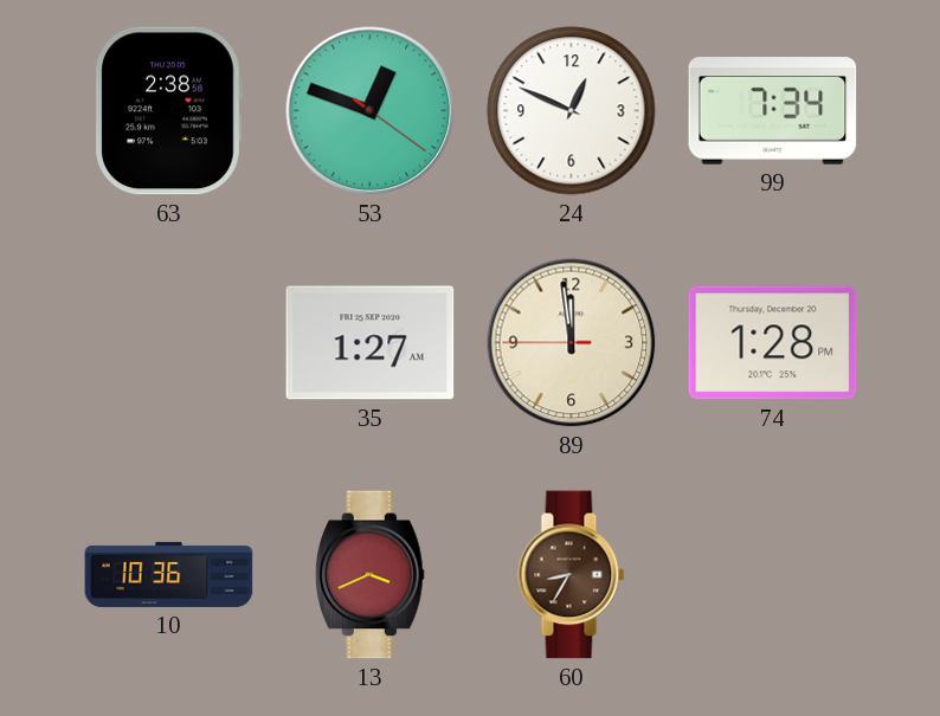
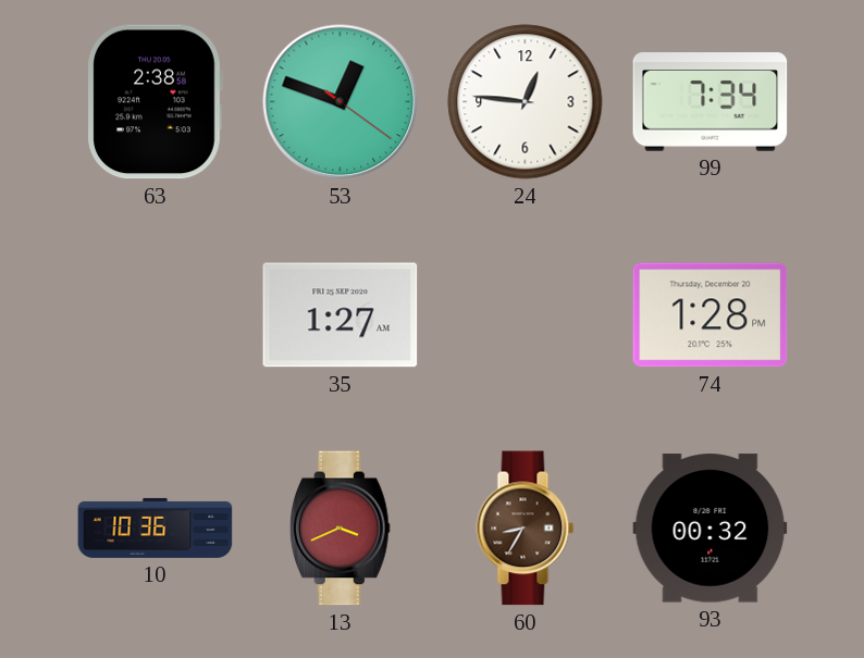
24: 12:49 -> 12:46 (526, 102)
89: 11:58 -> none (572, 343)
93: none -> 00:32 (711, 529)
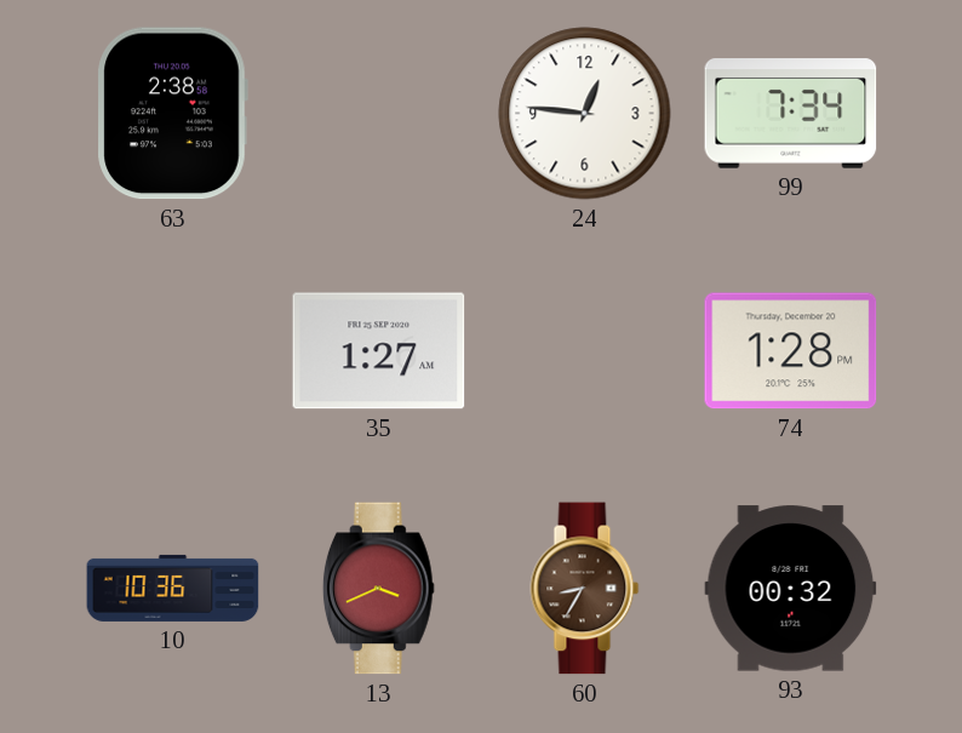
53: 12:48 -> none (341, 102)
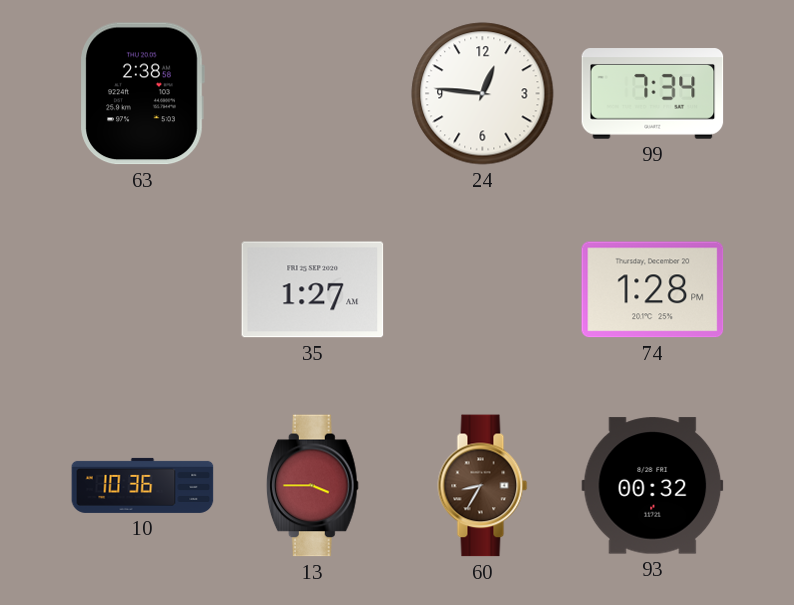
13: 3:41 -> 3:45 (312, 486)
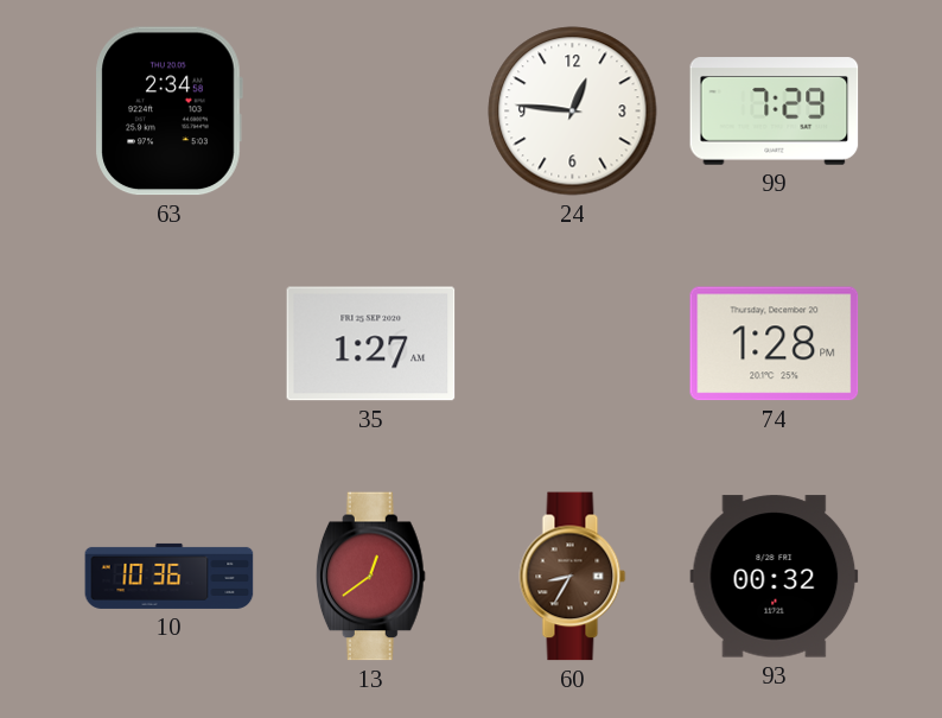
63: 2:38 -> 2:34 (168, 112)
99: 7:34 -> 7:29 (775, 112)
13: 3:45 -> 12:39 (370, 577)
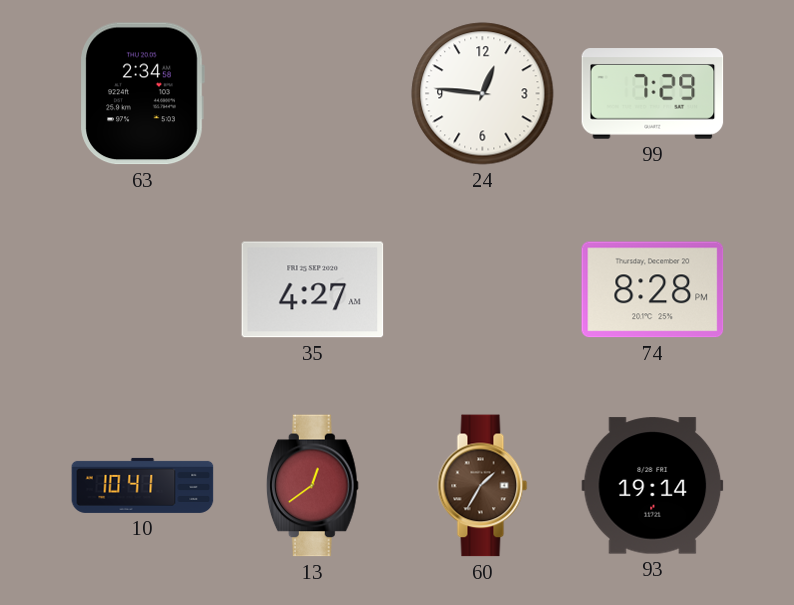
35: 1:27 -> 4:27 (313, 290)
74: 1:28 -> 8:28 (653, 290)
10: 10:36 -> 10:41 (143, 485)
60: 8:35 -> 1:35 (483, 486)
93: 00:32 -> 19:14 (653, 486)
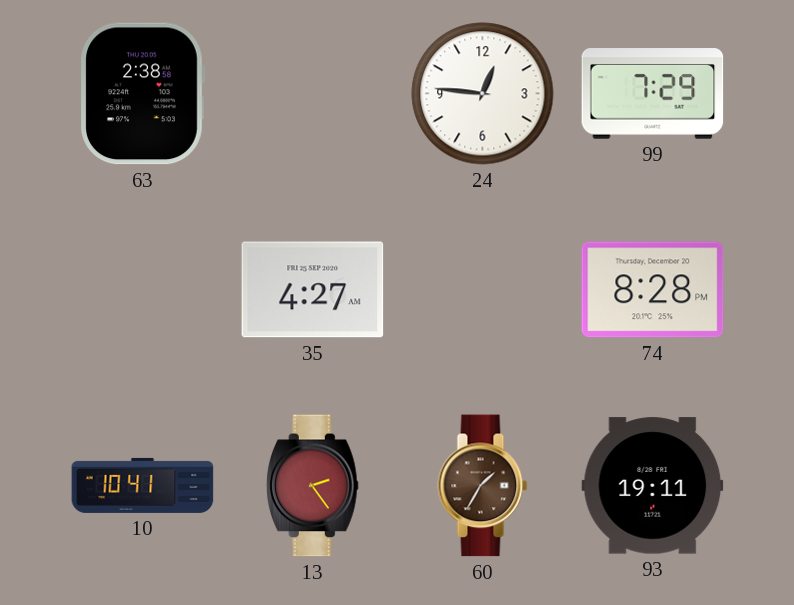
63: 2:34 -> 2:38 (142, 94)
13: 12:39 -> 2:24 (312, 486)
93: 19:14 -> 19:11 (653, 486)
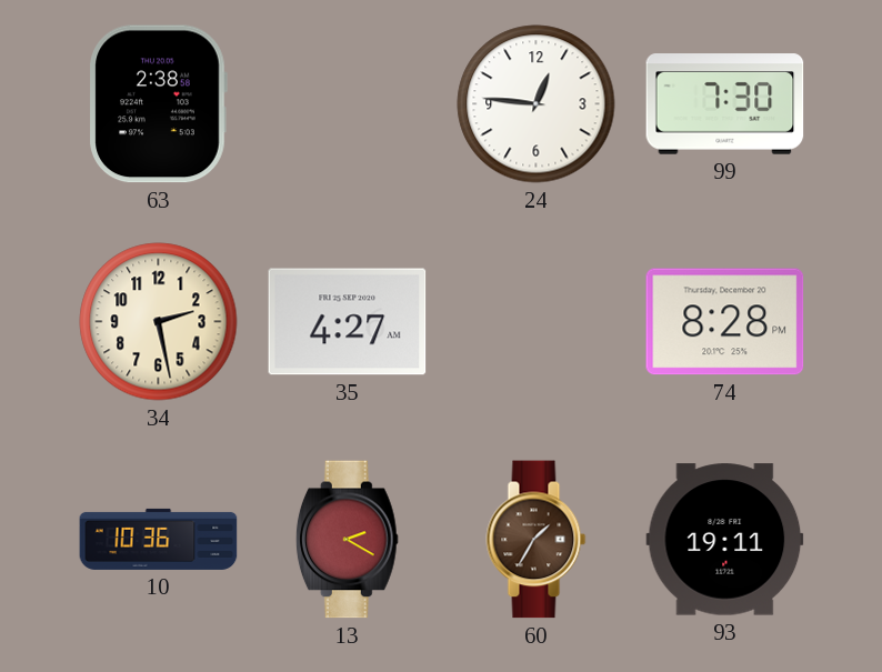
99: 7:29 -> 7:30 (725, 104)
34: none -> 2:28 (159, 322)
10: 10:41 -> 10:36 (159, 539)
13: 2:24 -> 2:20 (347, 540)
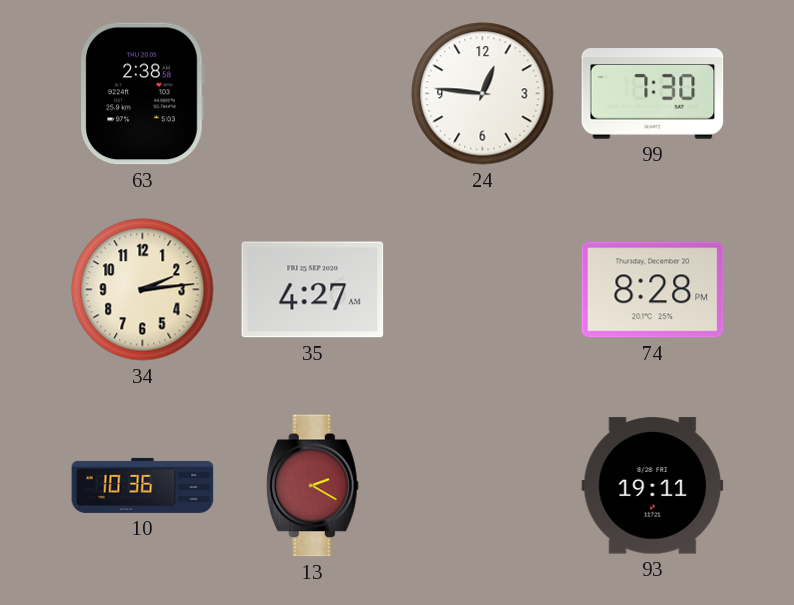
34: 2:28 -> 2:14 (143, 290)
60: 1:35 -> none (537, 540)
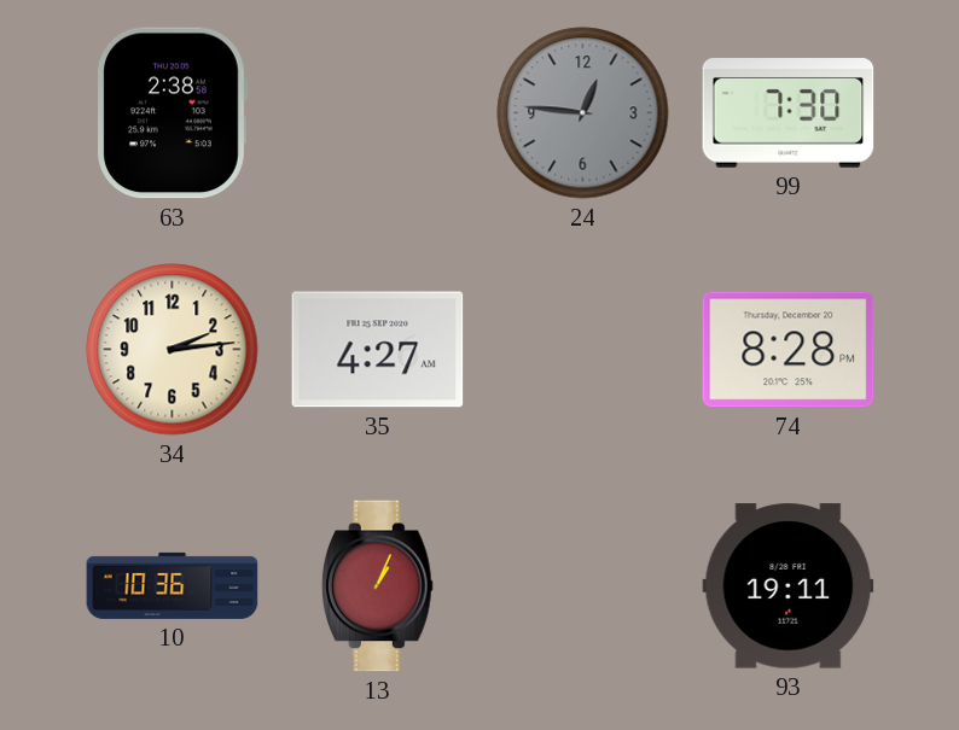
24 dial: white -> grey (583, 113)
13: 2:20 -> 1:04 (377, 586)
